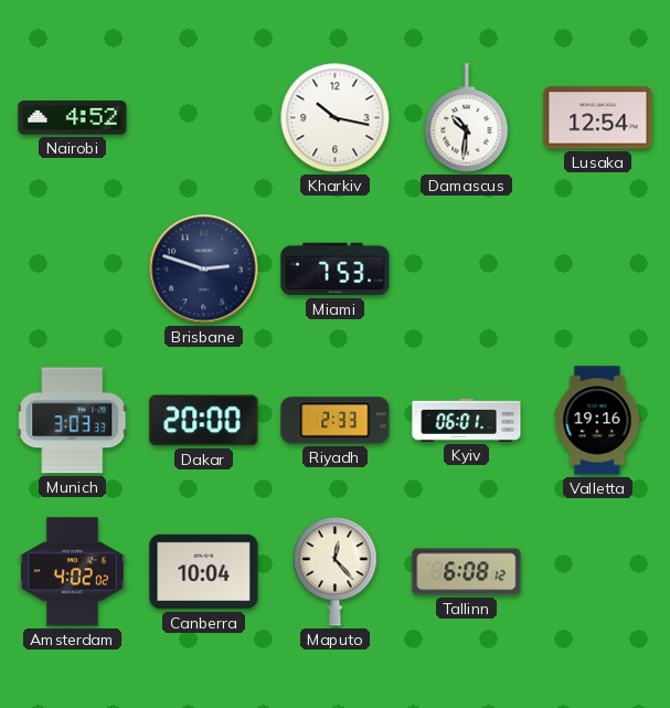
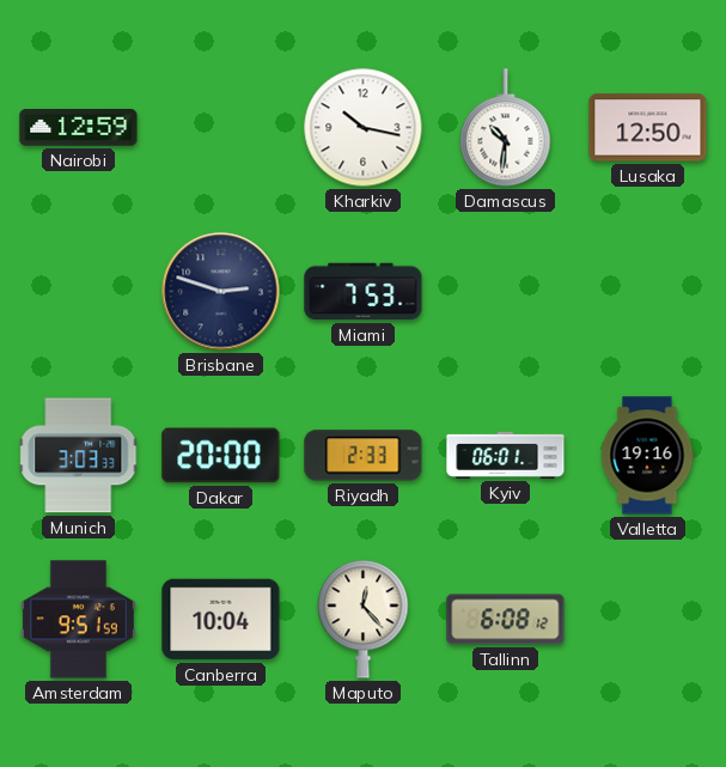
Nairobi: 4:52 -> 12:59 (79, 128)
Lusaka: 12:54 -> 12:50 (648, 128)
Amsterdam: 4:02 -> 9:51 (78, 620)
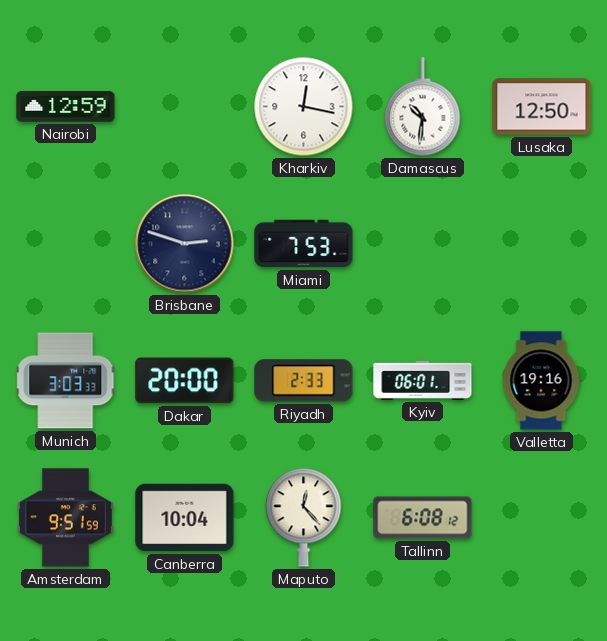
Kharkiv: 10:17 -> 12:17 (304, 107)
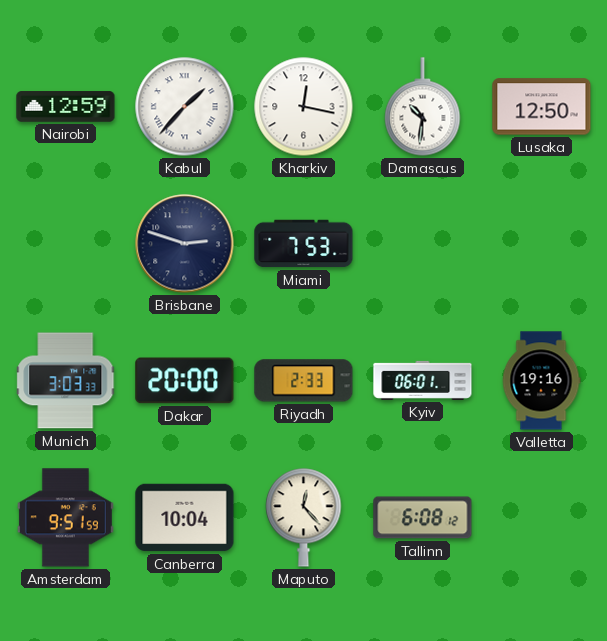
Kabul: none -> 1:37 (185, 107)
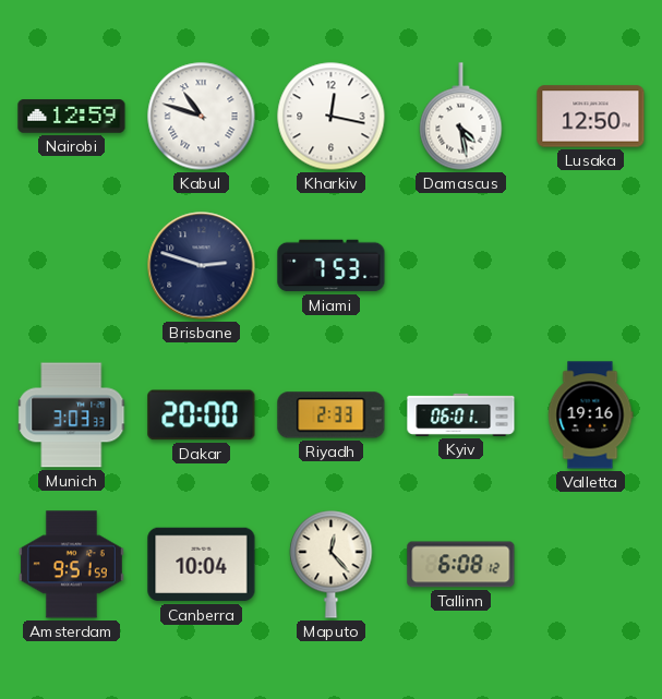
Kabul: 1:37 -> 10:48 (202, 117)
Damascus: 10:31 -> 4:28 (461, 117)
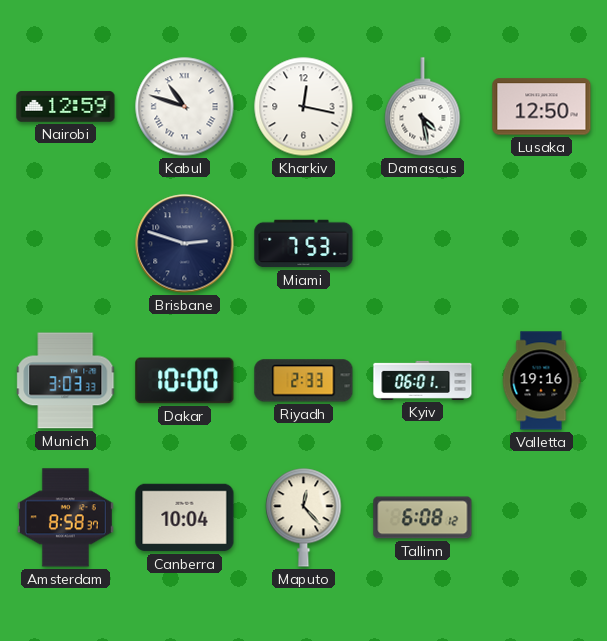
Dakar: 20:00 -> 10:00 (185, 381)
Amsterdam: 9:51 -> 8:58 (65, 518)
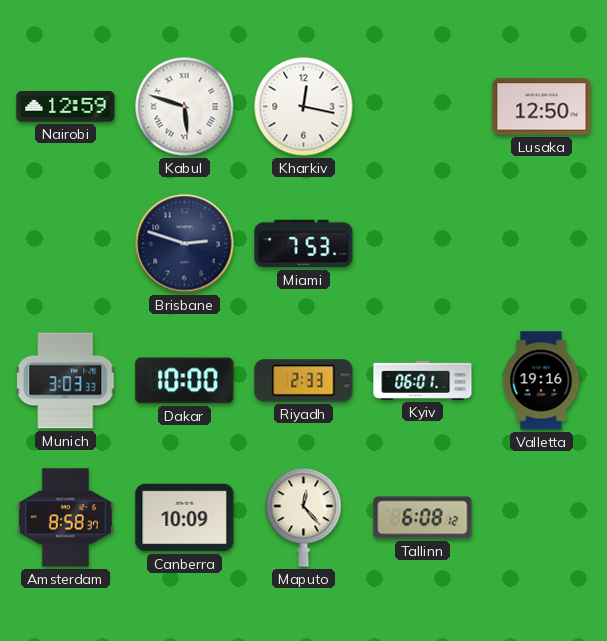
Kabul: 10:48 -> 5:48 (185, 107)
Damascus: 4:28 -> none (423, 107)
Canberra: 10:04 -> 10:09 (185, 518)
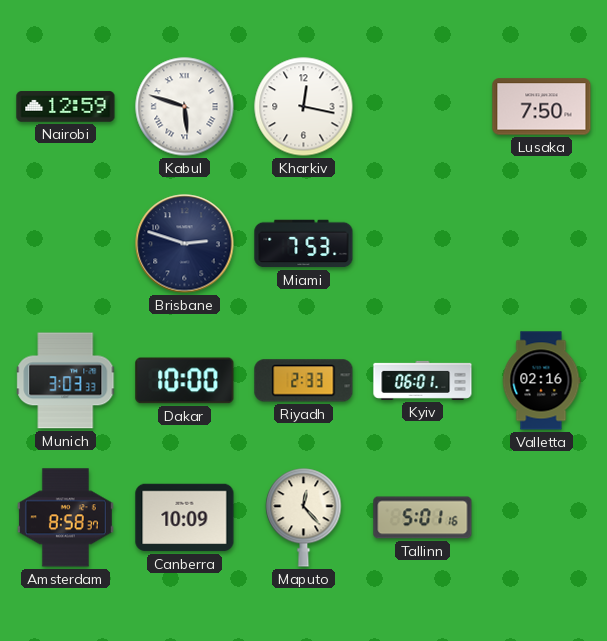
Lusaka: 12:50 -> 7:50 (542, 107)
Valletta: 19:16 -> 02:16 (541, 381)
Tallinn: 6:08 -> 5:01 (423, 518)
